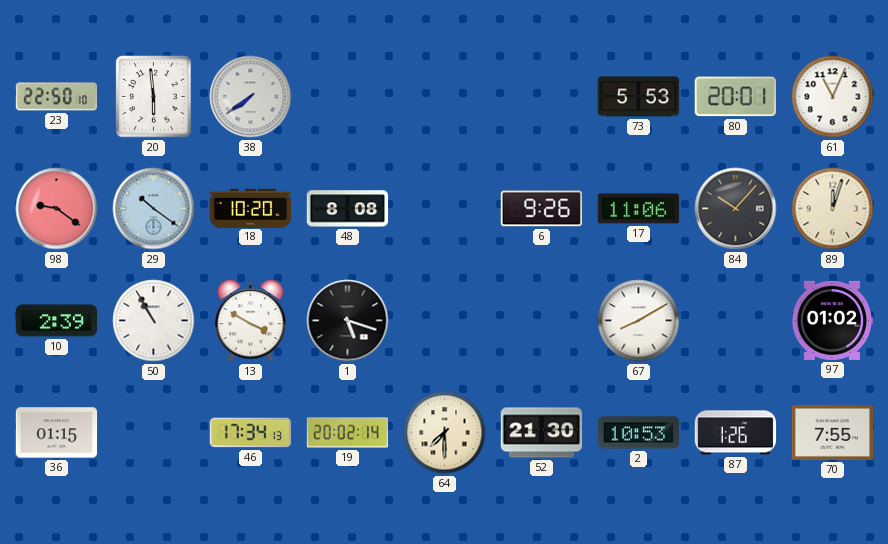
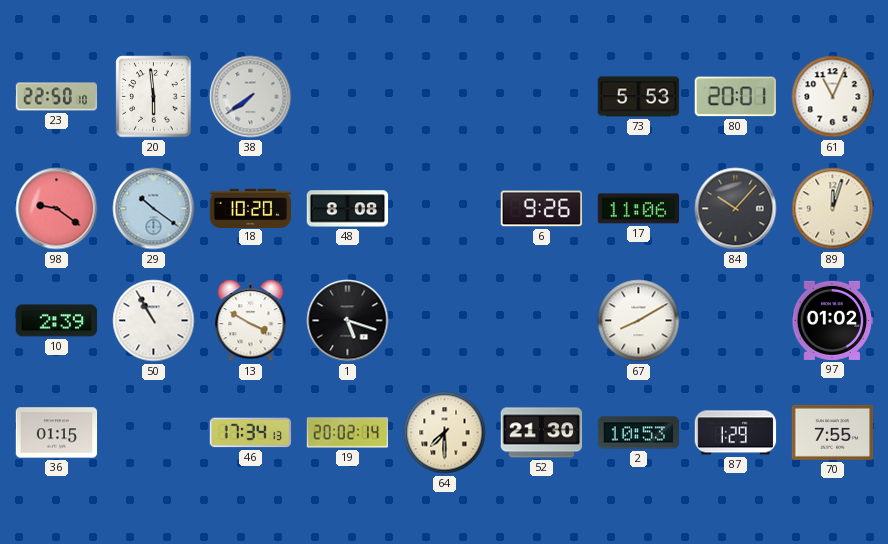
87: 1:26 -> 1:29 (736, 433)
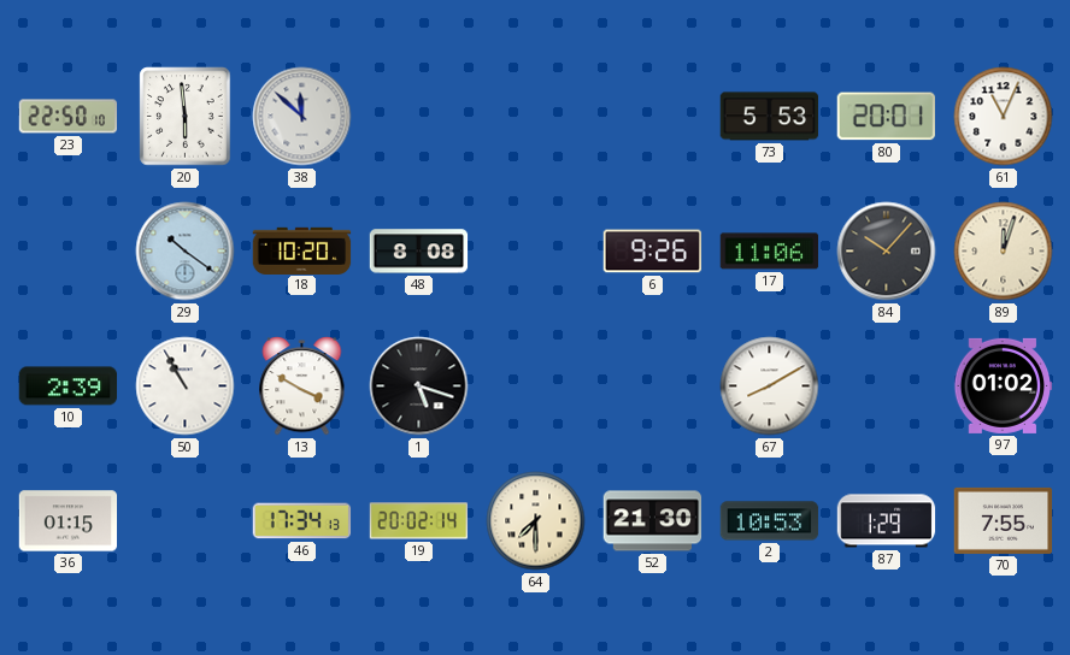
38: 7:39 -> 11:52 (302, 117)
98: 9:21 -> none (57, 209)
